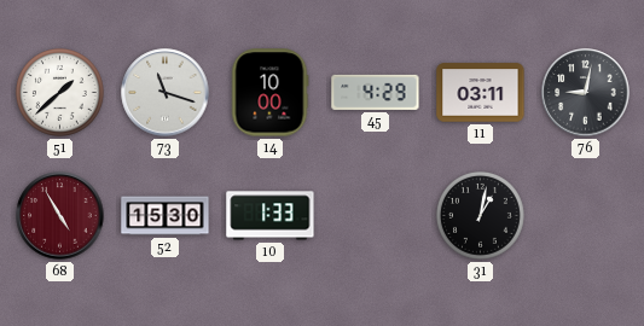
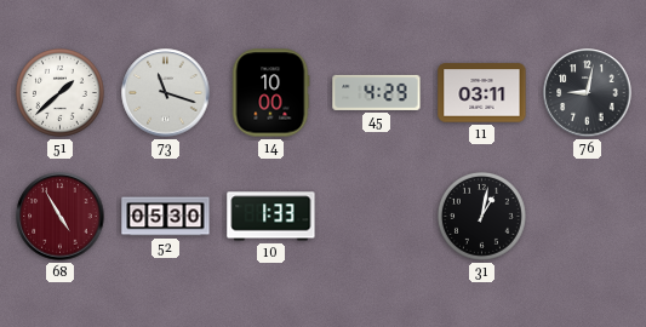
52: 15:30 -> 05:30 (166, 217)
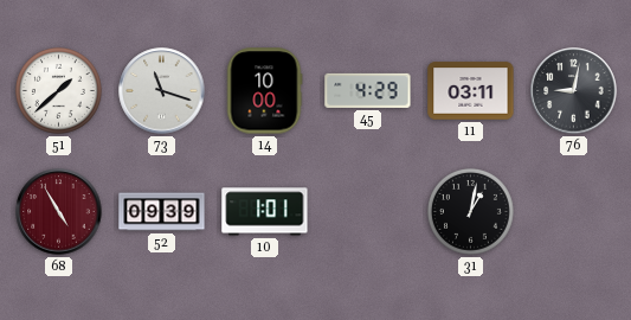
52: 05:30 -> 09:39 (162, 212)
10: 1:33 -> 1:01 (265, 212)
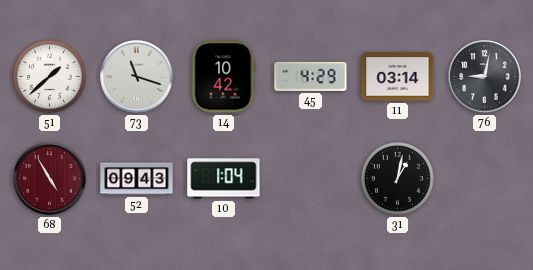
14: 10:00 -> 10:42 (223, 77)
11: 03:11 -> 03:14 (398, 77)
52: 09:39 -> 09:43 (137, 179)
10: 1:01 -> 1:04 (224, 179)
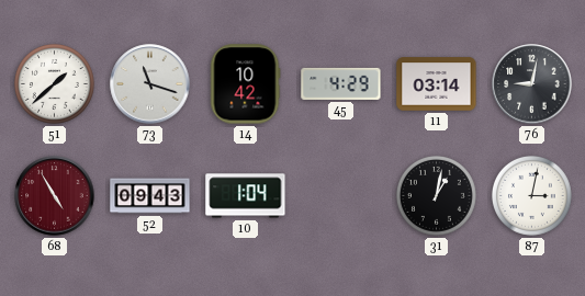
87: none -> 3:02 (531, 195)
